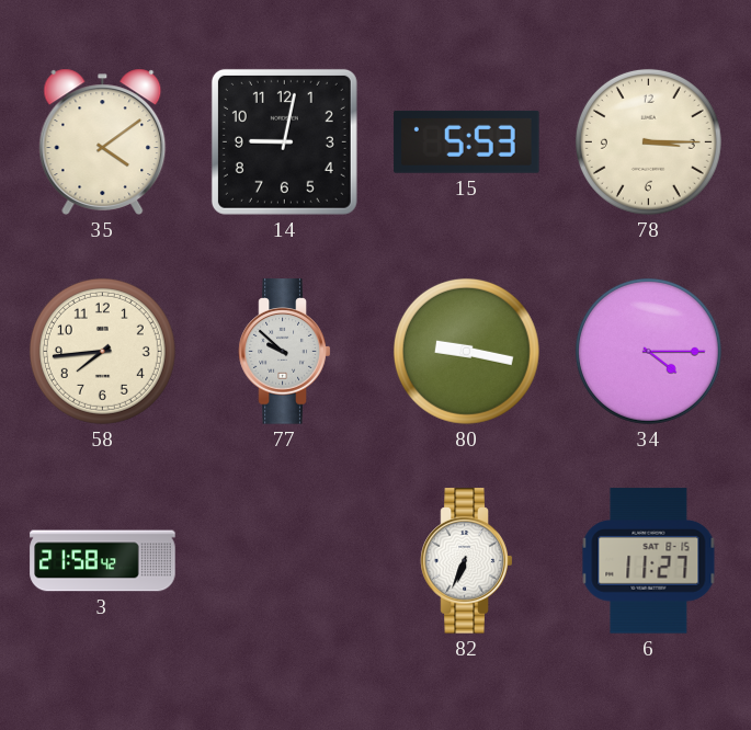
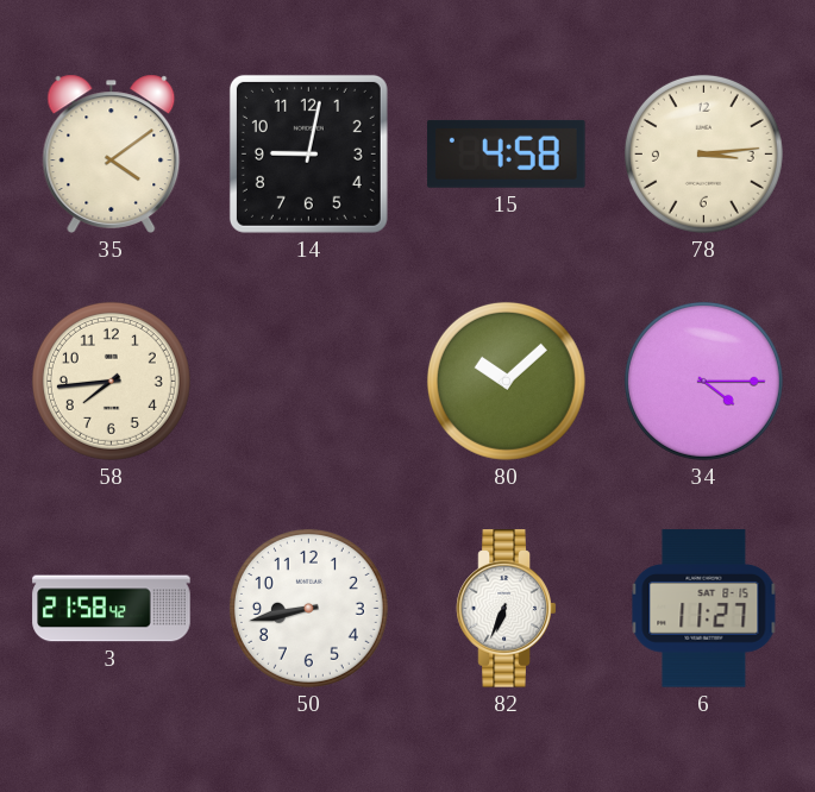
15: 5:53 -> 4:58 (507, 153)
78: 3:15 -> 3:14 (703, 153)
77: 9:52 -> none (285, 352)
80: 9:17 -> 10:08 (506, 381)
50: none -> 8:43 (308, 608)
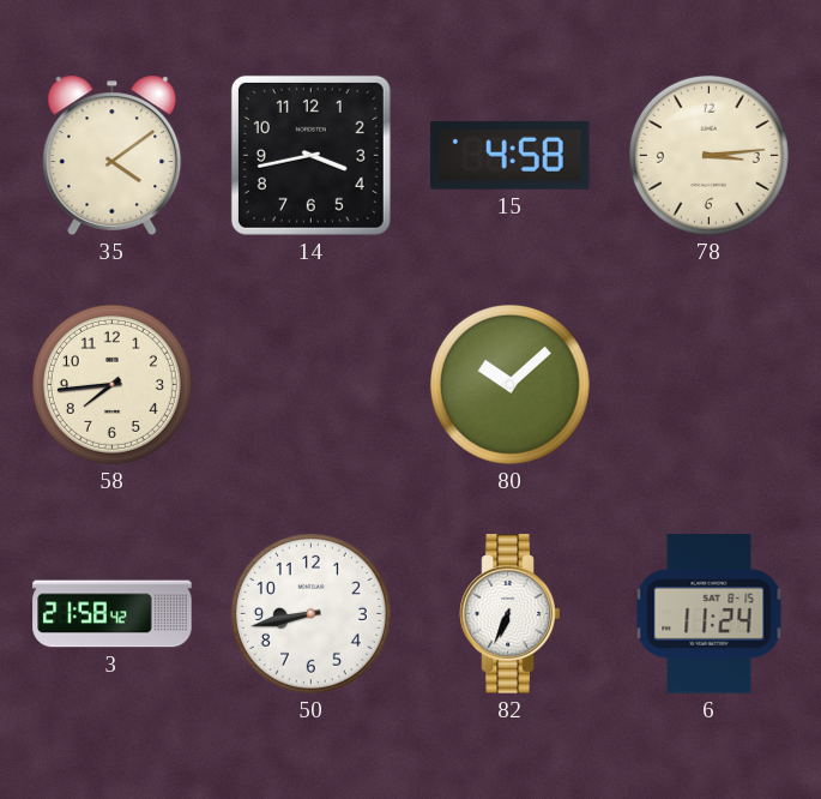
14: 9:02 -> 3:43 (310, 155)
34: 4:15 -> none (703, 381)
6: 11:27 -> 11:24 (710, 614)
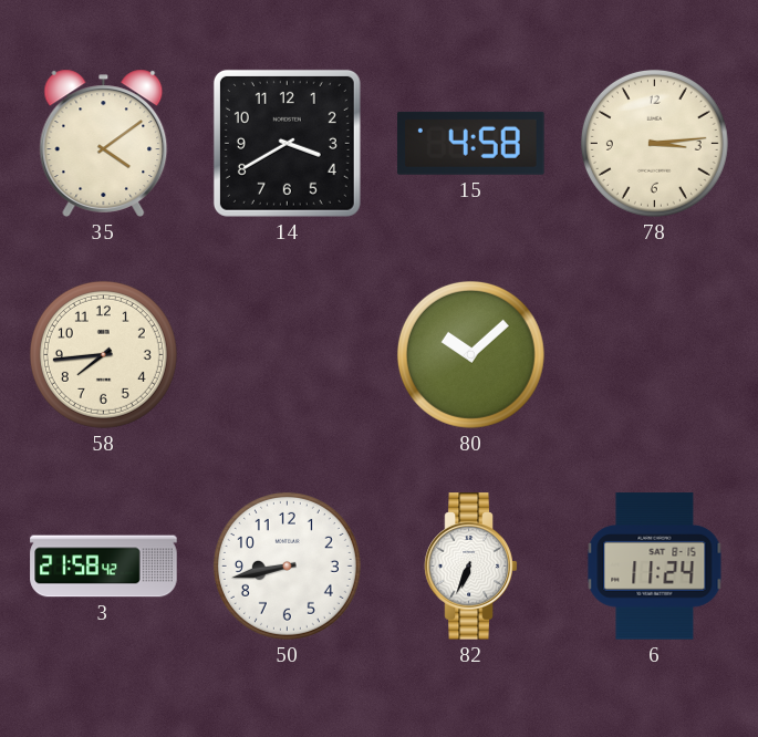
14: 3:43 -> 3:40 (287, 143)
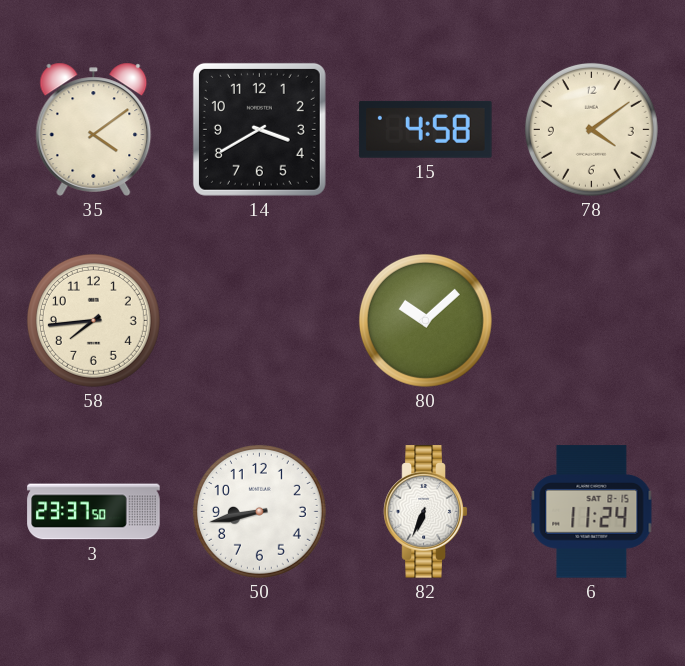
78: 3:14 -> 4:09 (591, 129)
3: 21:58 -> 23:37 (94, 512)
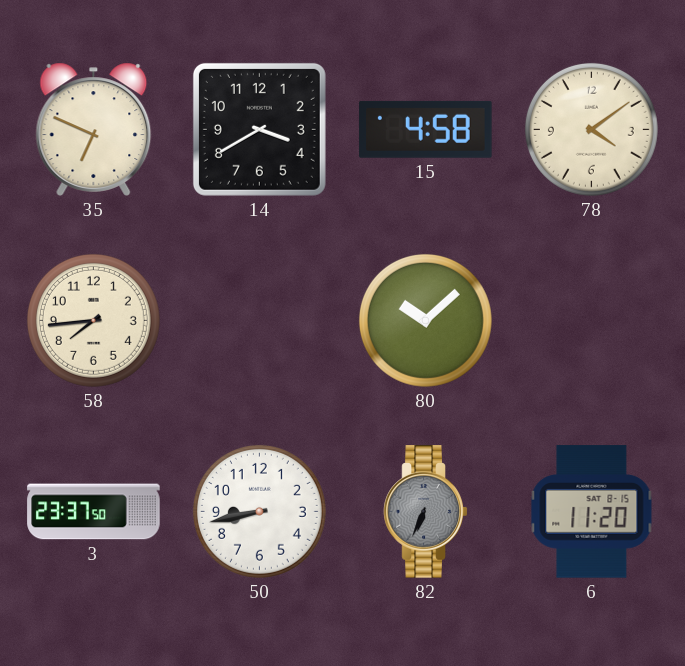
35: 4:09 -> 6:49 (94, 129)
82 dial: white -> grey (426, 512)
6: 11:24 -> 11:20 (592, 512)
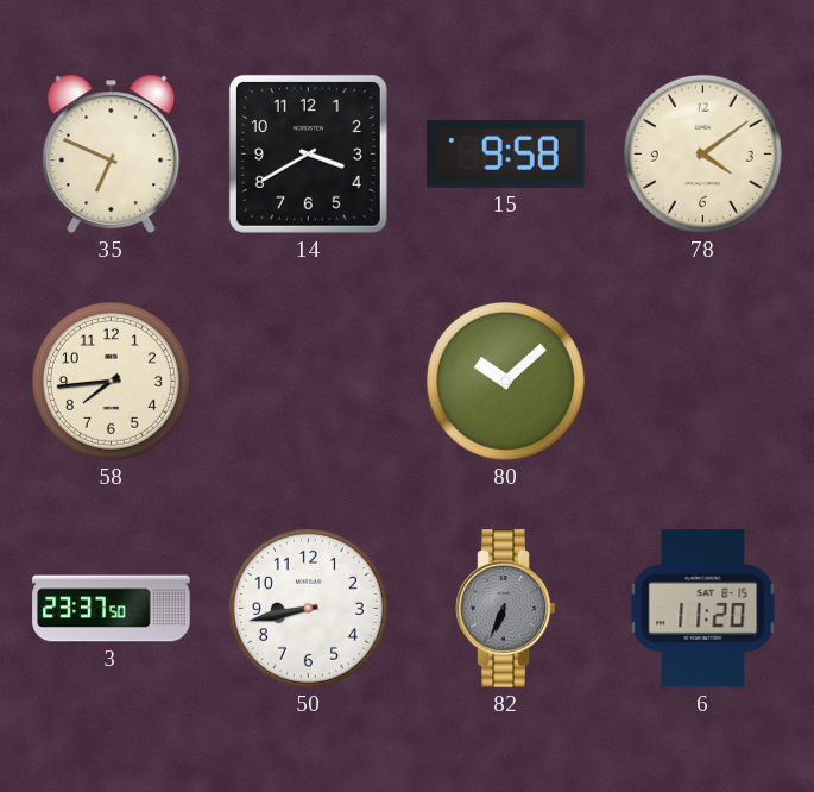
15: 4:58 -> 9:58 (506, 153)
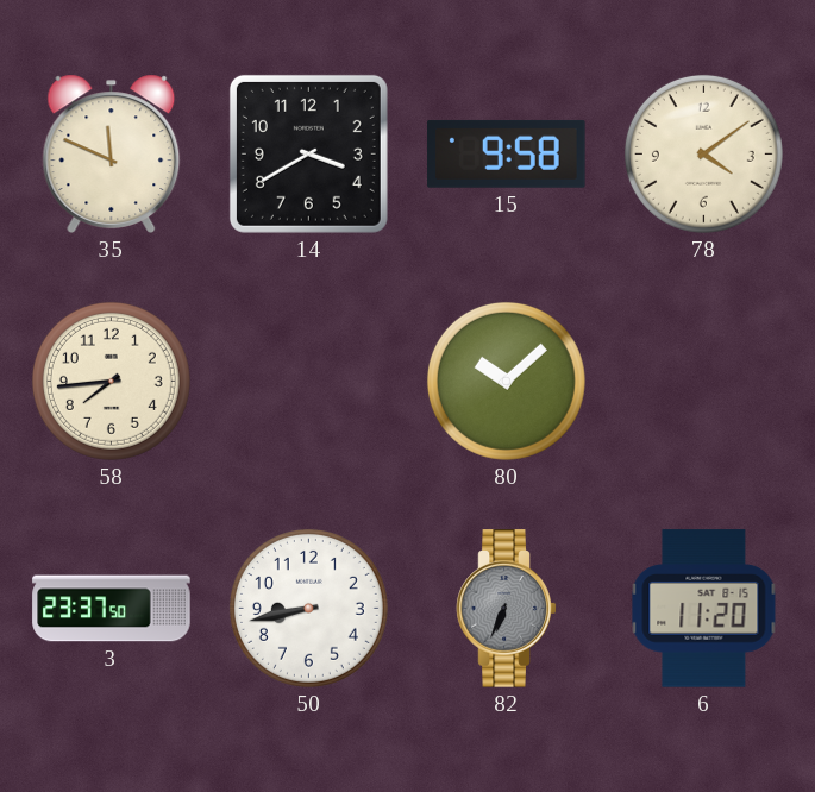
35: 6:49 -> 11:49 (112, 153)
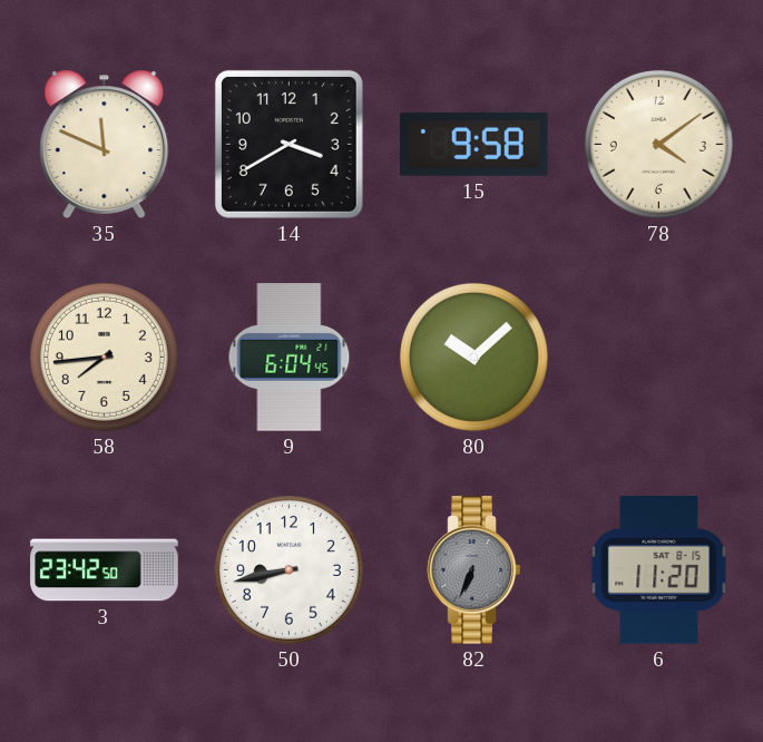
9: none -> 6:04 (290, 358)
3: 23:37 -> 23:42 (105, 570)
